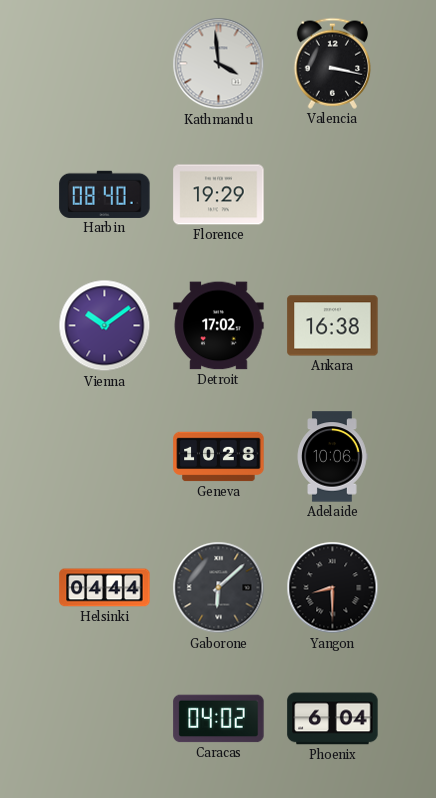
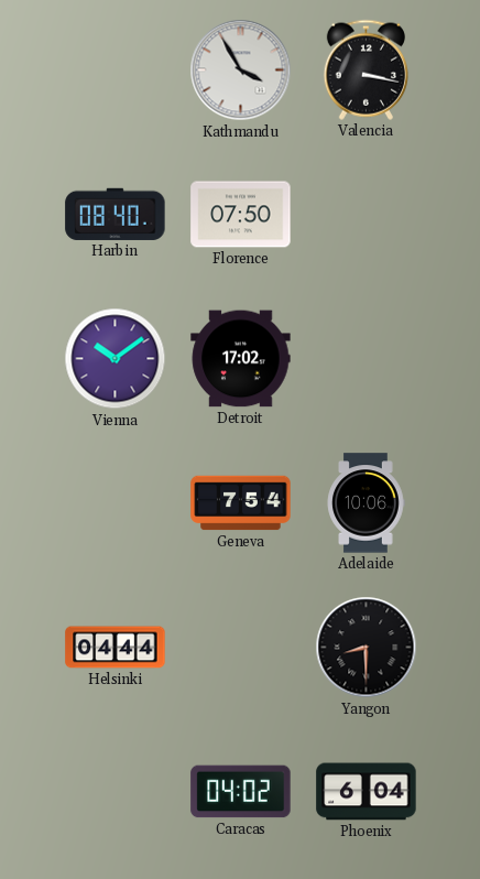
Kathmandu: 3:59 -> 3:55 (241, 70)
Florence: 19:29 -> 07:50 (241, 215)
Ankara: 16:38 -> none (333, 326)
Geneva: 10:28 -> 7:54 (241, 503)
Gaborone: 6:08 -> none (219, 588)
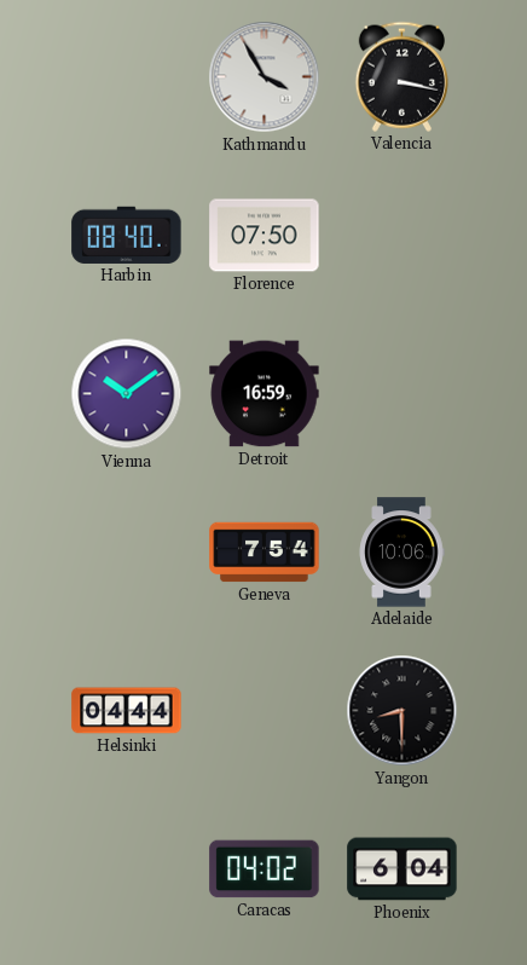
Detroit: 17:02 -> 16:59 (265, 394)
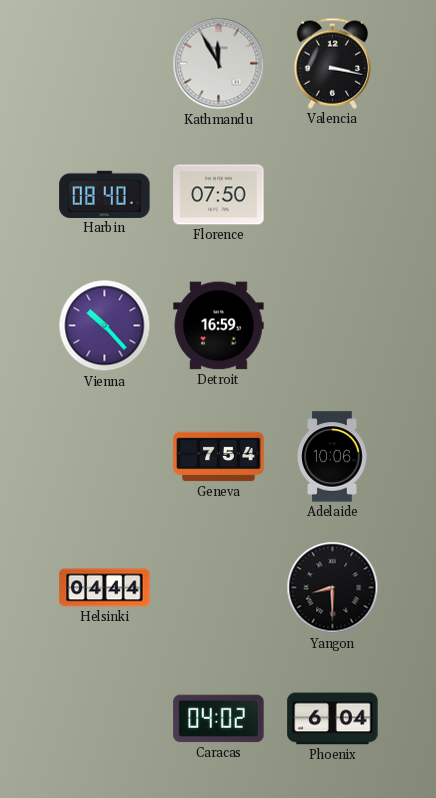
Kathmandu: 3:55 -> 11:55 (219, 64)
Vienna: 10:09 -> 10:23 (105, 326)
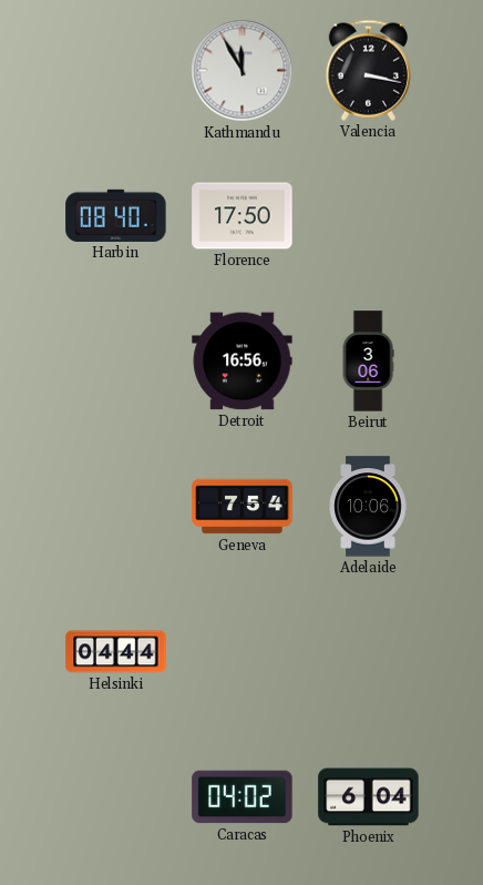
Florence: 07:50 -> 17:50 (243, 216)
Vienna: 10:23 -> none (105, 326)
Detroit: 16:59 -> 16:56 (243, 362)
Beirut: none -> 3:06 (368, 362)
Yangon: 8:30 -> none (333, 588)
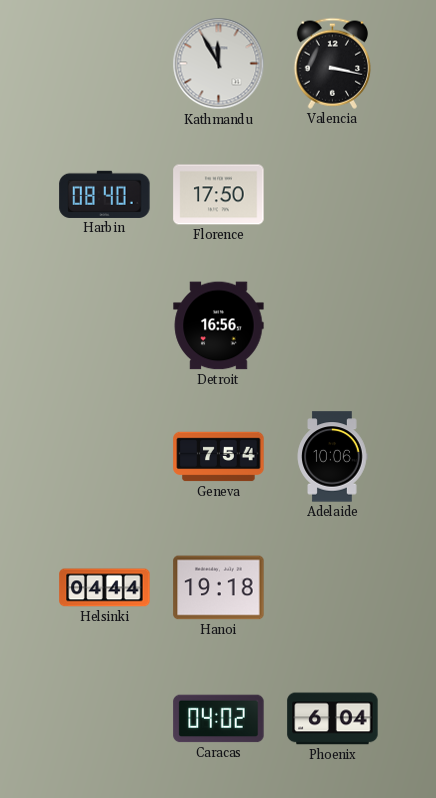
Beirut: 3:06 -> none (368, 362)
Hanoi: none -> 19:18 (219, 588)
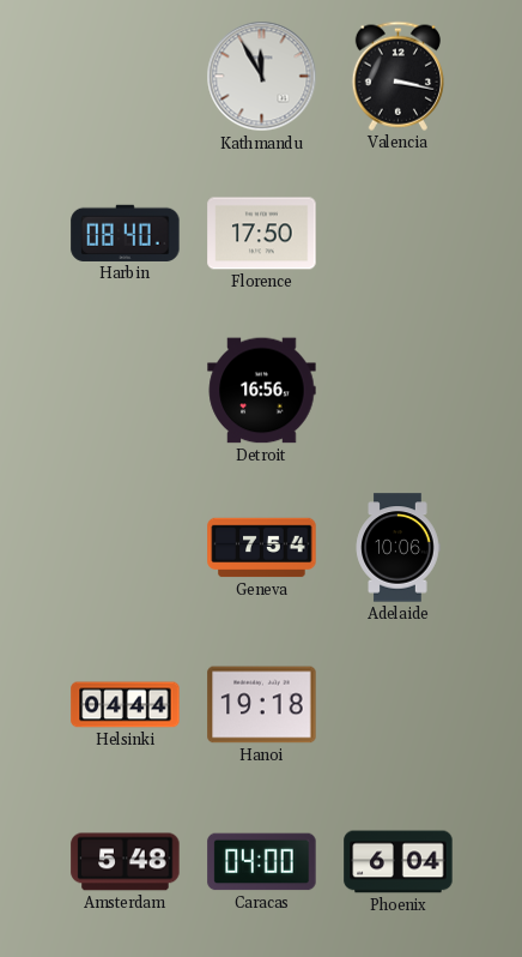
Amsterdam: none -> 5:48 (126, 862)
Caracas: 04:02 -> 04:00 (262, 862)
